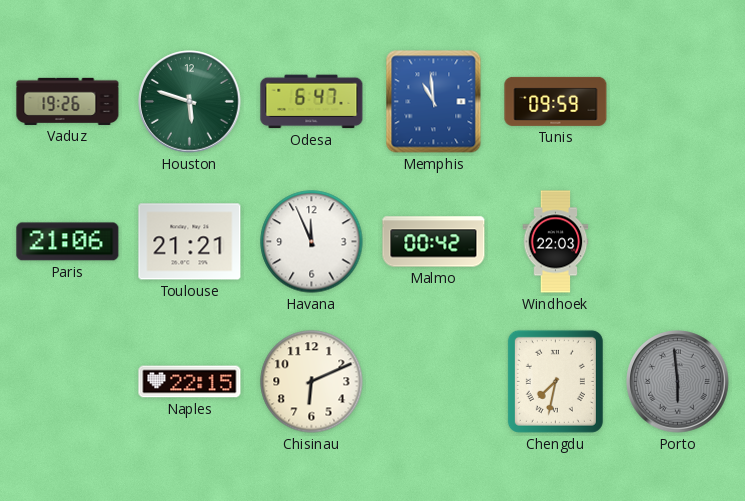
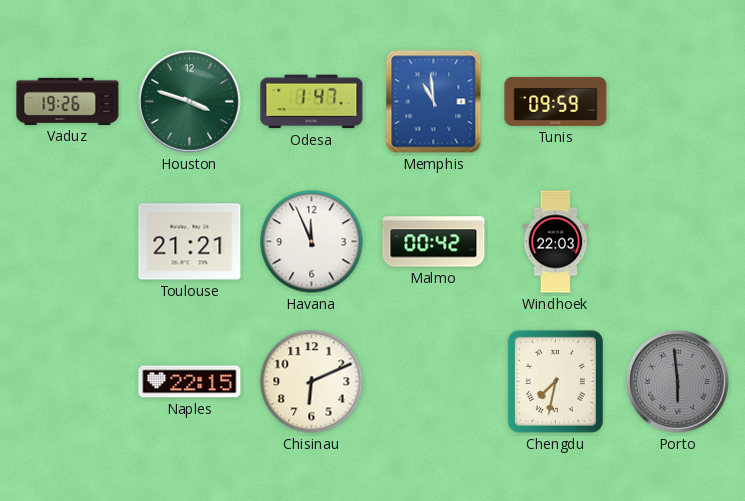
Houston: 5:48 -> 3:48 (190, 102)
Odesa: 6:47 -> 1:47 (312, 102)
Paris: 21:06 -> none (68, 242)
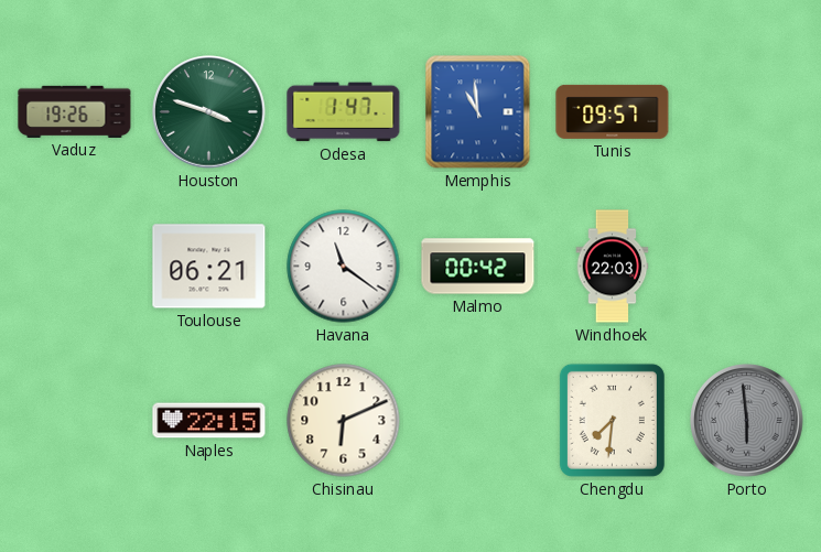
Tunis: 09:59 -> 09:57 (613, 111)
Toulouse: 21:21 -> 06:21 (209, 267)
Havana: 11:56 -> 11:21 (344, 267)
Chengdu: 7:32 -> 7:31 (612, 420)
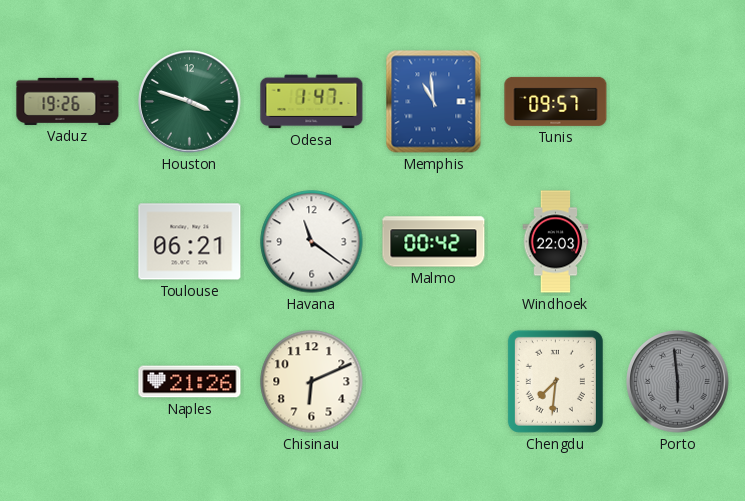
Naples: 22:15 -> 21:26 (190, 382)
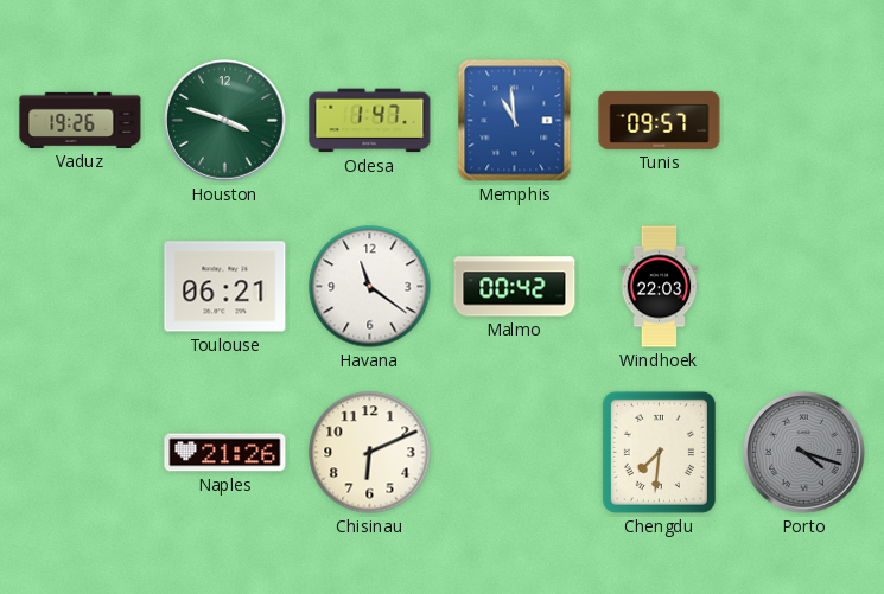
Porto: 5:59 -> 4:18 (804, 453)
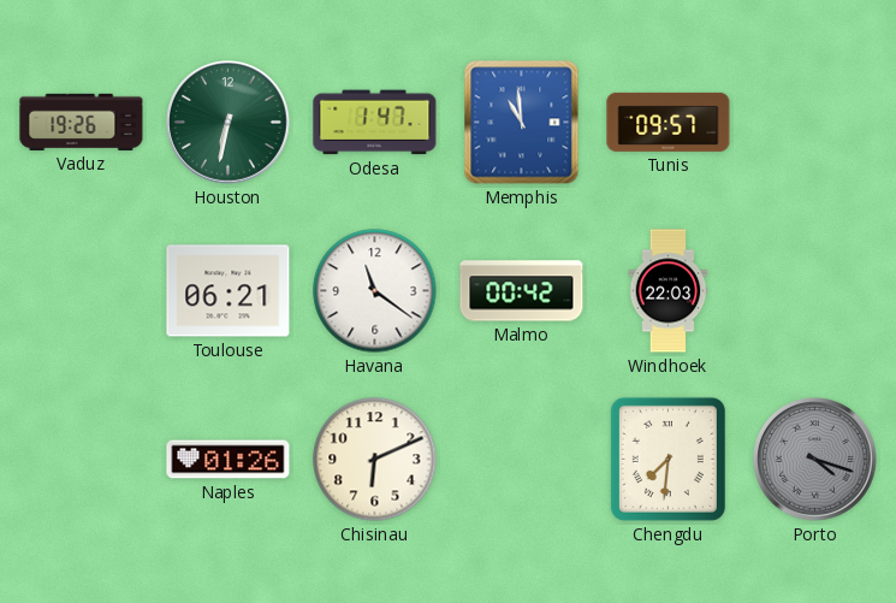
Houston: 3:48 -> 6:32 (229, 123)
Naples: 21:26 -> 01:26 (229, 460)
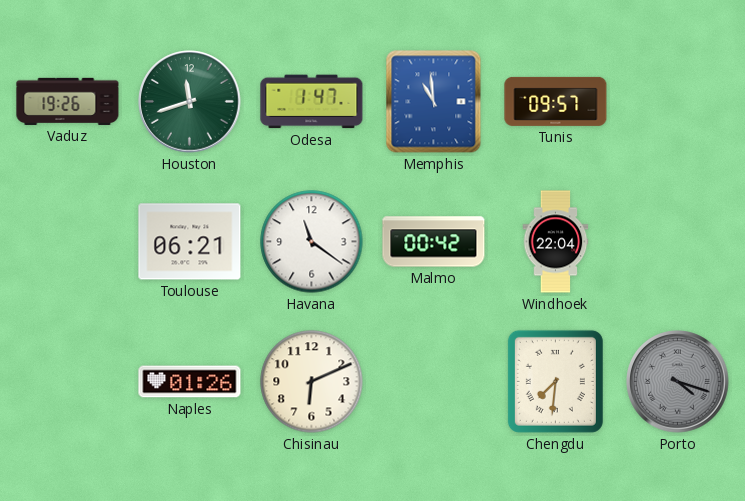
Houston: 6:32 -> 11:42 (190, 102)
Windhoek: 22:03 -> 22:04 (556, 242)
